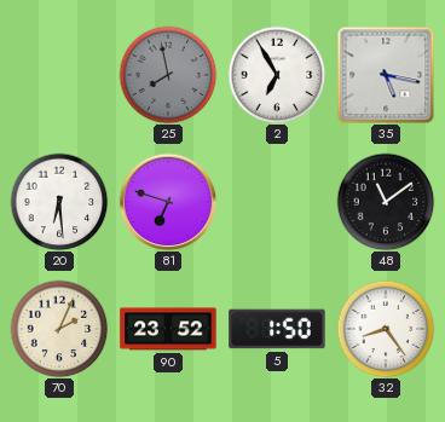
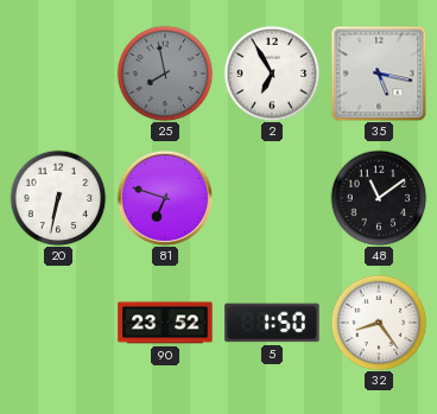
20: 6:29 -> 6:32 (58, 198)
70: 2:04 -> none (59, 329)
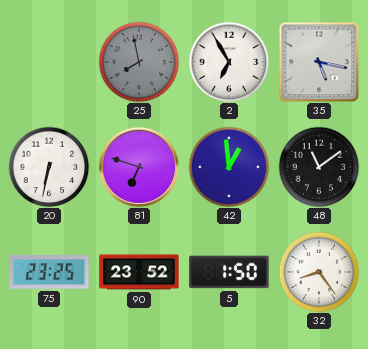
42: none -> 12:59 (229, 167)
75: none -> 23:25 (49, 272)
